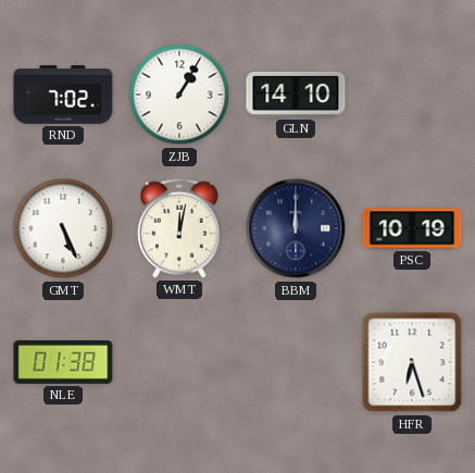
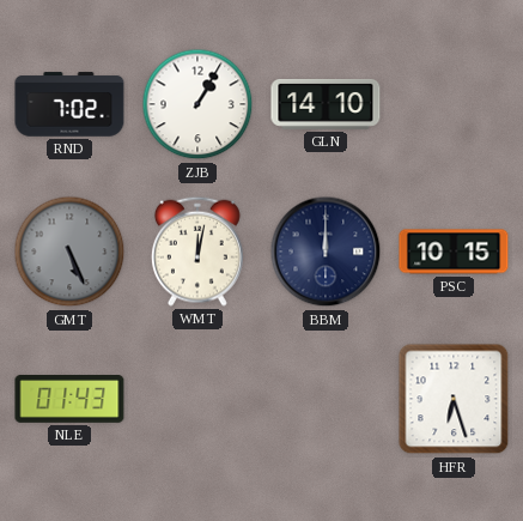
GMT dial: white -> grey (69, 252)
PSC: 10:19 -> 10:15 (454, 252)
NLE: 01:38 -> 01:43 (69, 400)
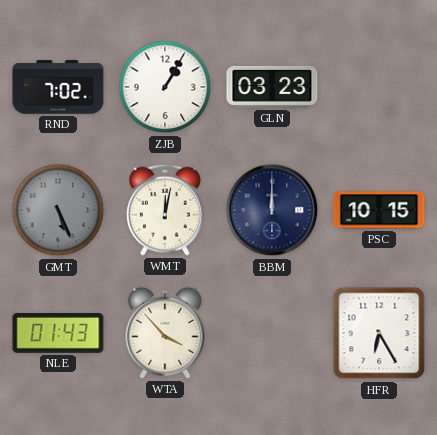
GLN: 14:10 -> 03:23 (272, 87)
WTA: none -> 3:53 (165, 333)
HFR: 6:27 -> 6:25 (379, 333)
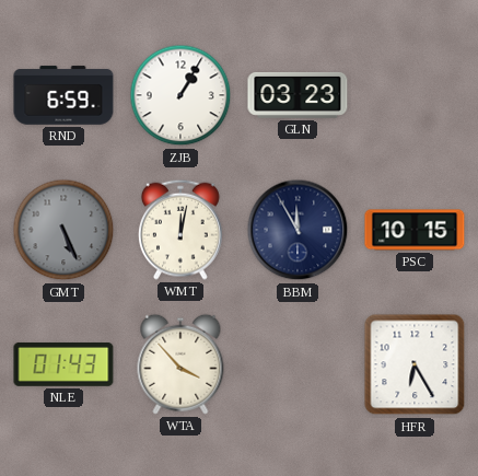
RND: 7:02 -> 6:59 (63, 95)
BBM: 12:00 -> 11:55 (298, 230)
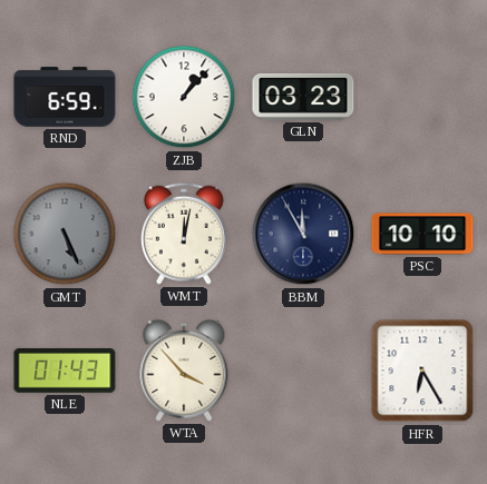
ZJB: 1:05 -> 1:07 (184, 97)
PSC: 10:15 -> 10:10 (422, 234)
